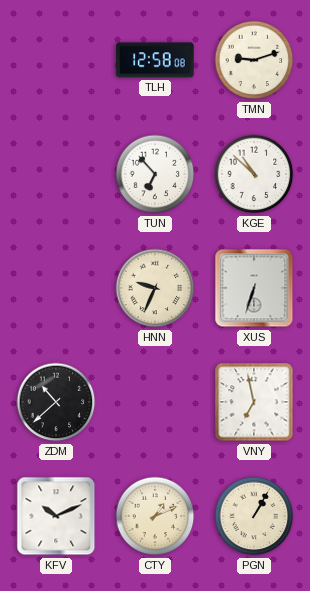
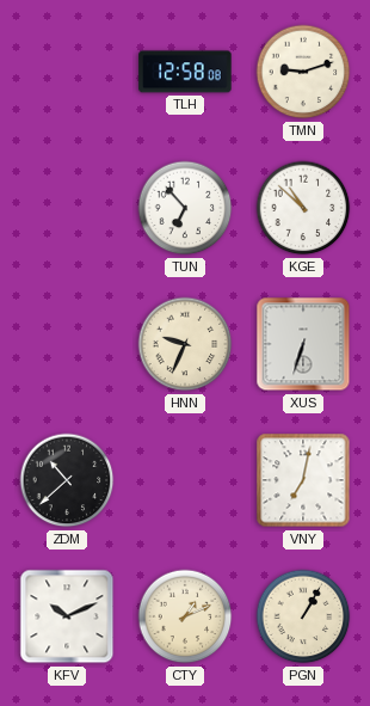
VNY: 6:58 -> 7:02 (303, 480)
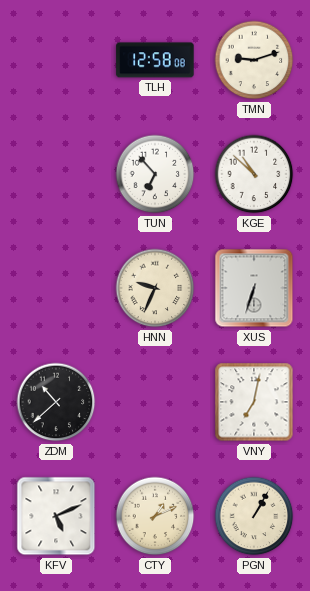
KFV: 10:11 -> 5:11 (56, 516)
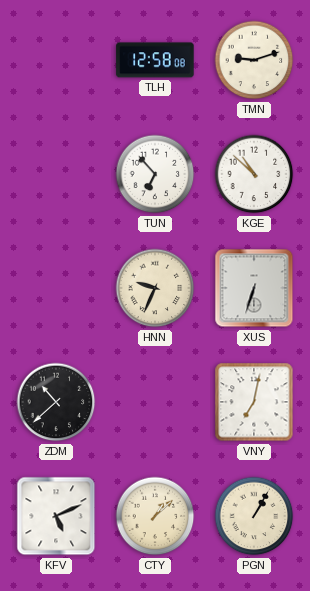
CTY: 1:11 -> 1:08 (155, 516)
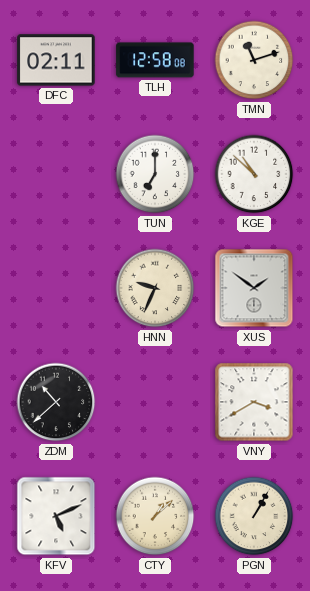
DFC: none -> 02:11 (56, 60)
TMN: 9:12 -> 11:12 (254, 60)
TUN: 6:53 -> 7:00 (155, 174)
XUS: 6:33 -> 1:51 (254, 288)
VNY: 7:02 -> 3:40 (254, 402)
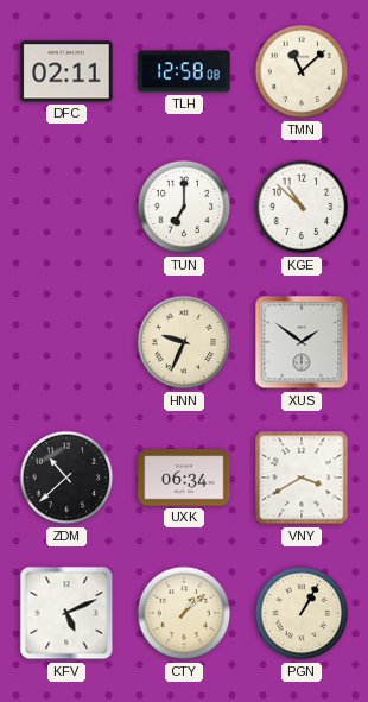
TMN: 11:12 -> 11:08 (302, 71)
UXK: none -> 06:34 (184, 478)
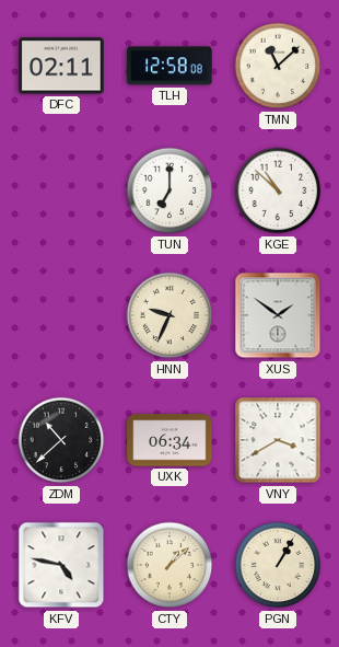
KFV: 5:11 -> 4:47 (61, 565)
